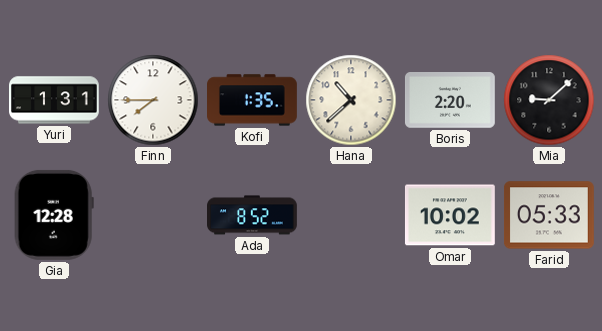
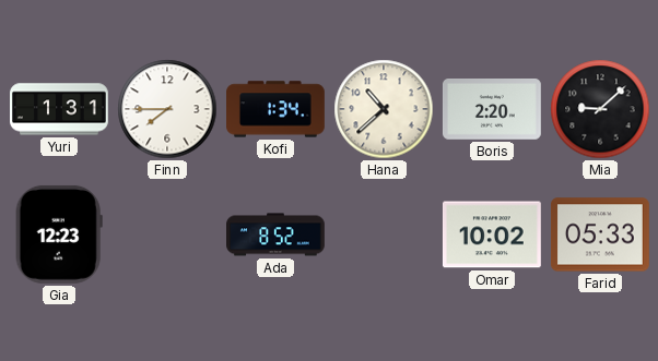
Kofi: 1:35 -> 1:34 (277, 109)
Gia: 12:28 -> 12:23 (59, 234)
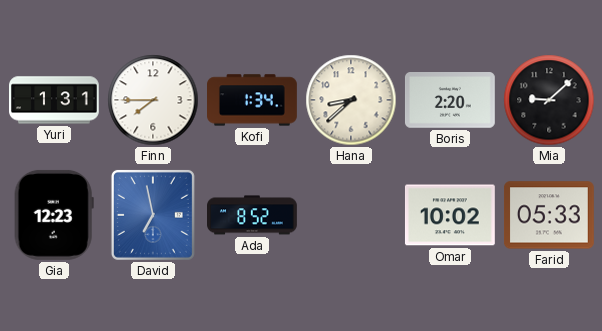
Hana: 10:38 -> 8:38 (351, 100)
David: none -> 6:58 (153, 215)
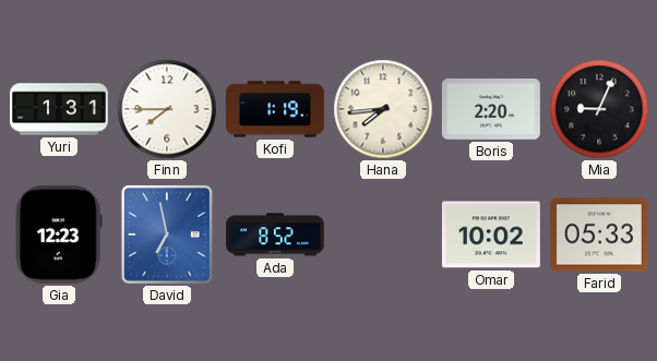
Kofi: 1:34 -> 1:19 (276, 109)
Hana: 8:38 -> 7:44 (383, 109)
Mia: 9:08 -> 9:04 (599, 109)
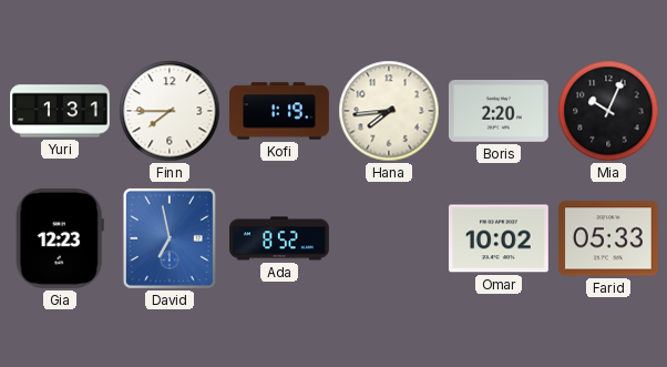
Mia: 9:04 -> 10:04 (608, 111)
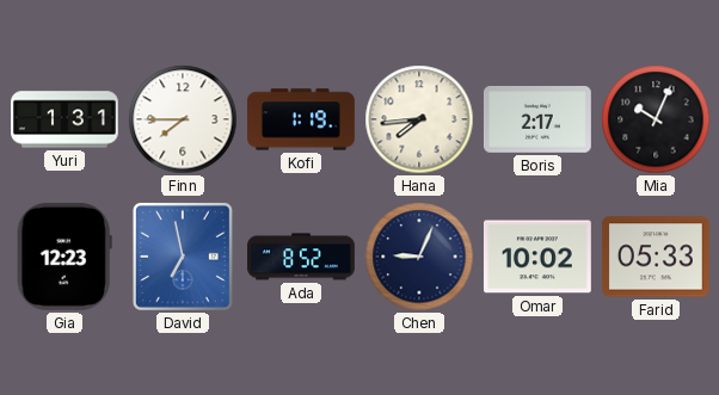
Boris: 2:20 -> 2:17 (537, 121)
Chen: none -> 9:04 (419, 257)
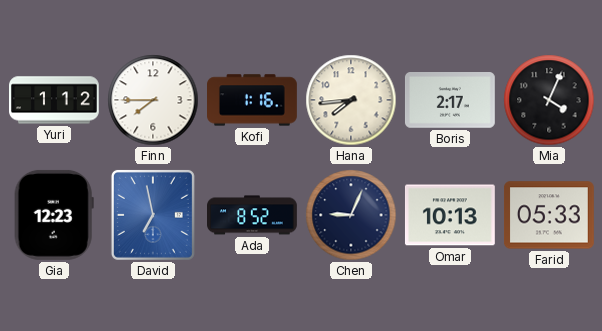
Yuri: 1:31 -> 1:12 (55, 100)
Kofi: 1:19 -> 1:16 (253, 100)
Mia: 10:04 -> 4:04 (549, 100)
Omar: 10:02 -> 10:13 (450, 215)
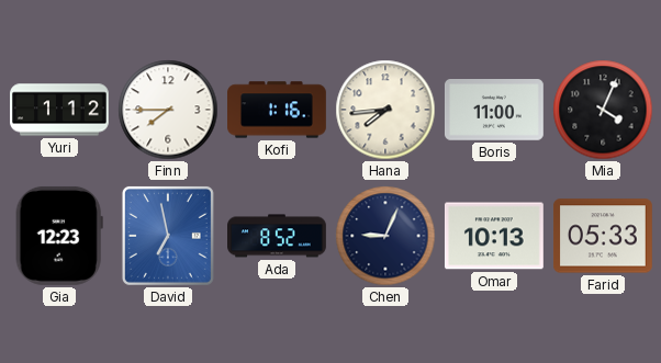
Boris: 2:17 -> 11:00 (494, 111)
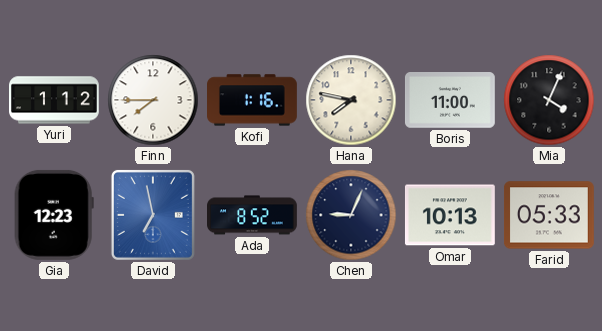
Hana: 7:44 -> 7:47 (351, 100)
